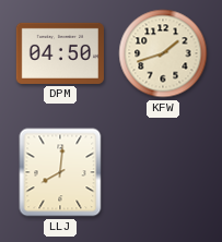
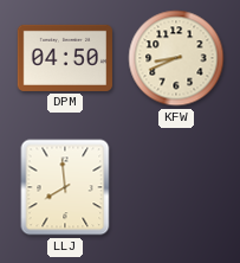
KFW: 1:42 -> 8:41 (176, 58)
LLJ: 8:01 -> 7:59 (65, 187)
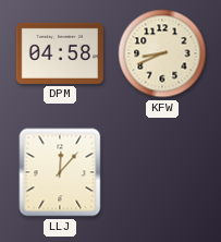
DPM: 04:50 -> 04:58 (60, 53)
LLJ: 7:59 -> 12:07 (60, 172)
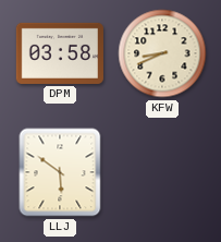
DPM: 04:58 -> 03:58 (60, 53)
LLJ: 12:07 -> 5:51 (60, 172)
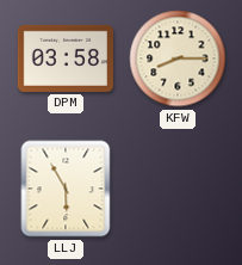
KFW: 8:41 -> 8:15 (178, 58)
LLJ: 5:51 -> 5:55 (66, 189)
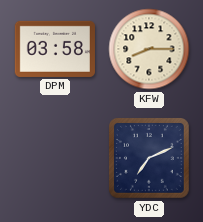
LLJ: 5:55 -> none (66, 189)
YDC: none -> 7:11 (150, 159)
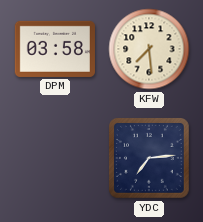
KFW: 8:15 -> 7:29 (149, 49)
YDC: 7:11 -> 7:14 (150, 159)
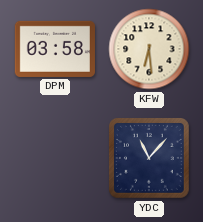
KFW: 7:29 -> 6:29 (149, 49)
YDC: 7:14 -> 11:07 (150, 159)
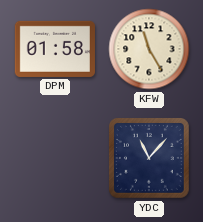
DPM: 03:58 -> 01:58 (55, 49)
KFW: 6:29 -> 11:25 (149, 49)
